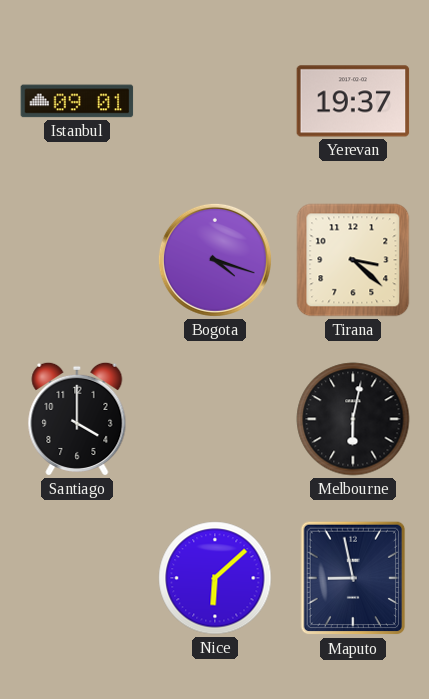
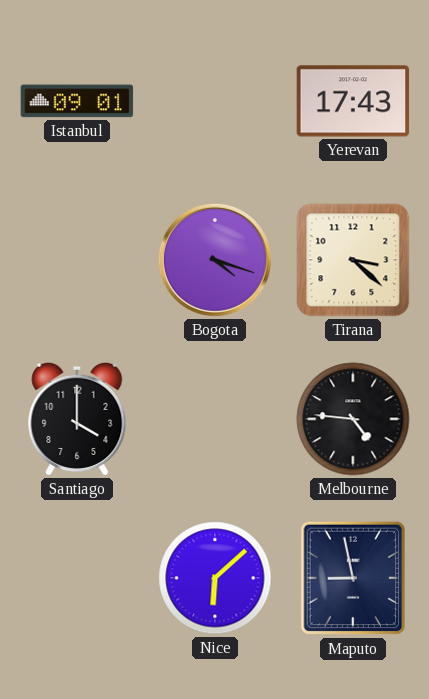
Yerevan: 19:37 -> 17:43 (353, 101)
Melbourne: 6:02 -> 4:46 (353, 419)
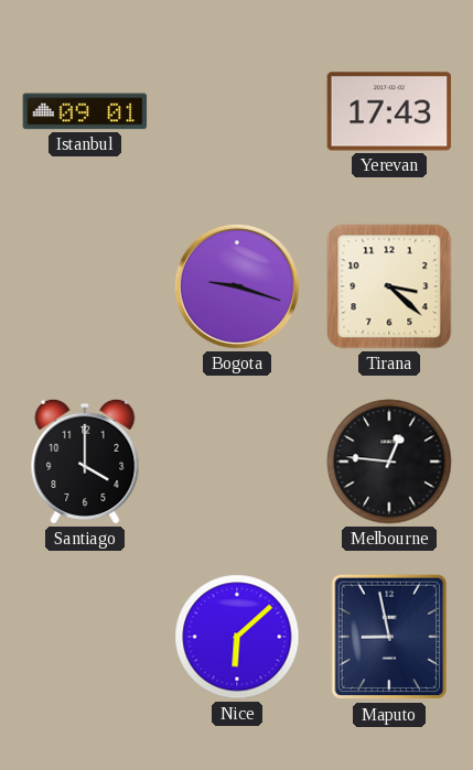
Bogota: 4:18 -> 9:18 (237, 286)
Melbourne: 4:46 -> 12:46 (389, 462)
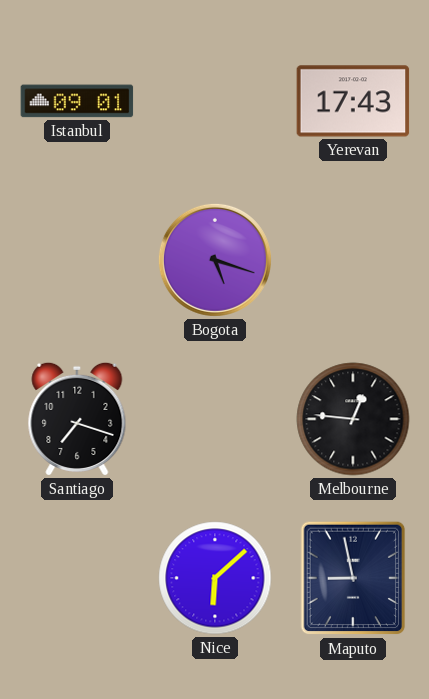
Bogota: 9:18 -> 5:18 (215, 260)
Tirana: 3:22 -> none (389, 286)
Santiago: 4:00 -> 7:18 (77, 419)
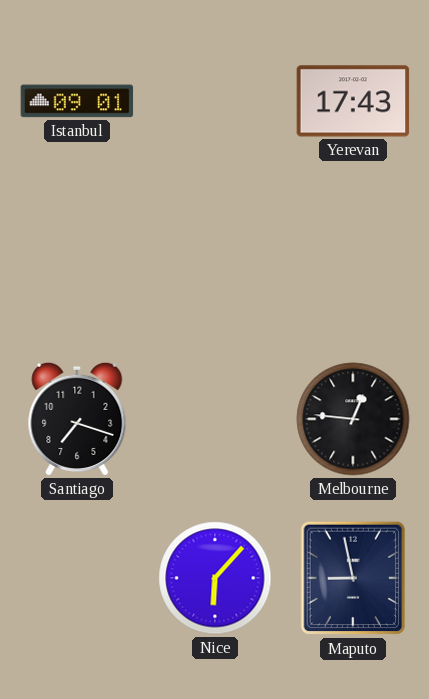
Bogota: 5:18 -> none (215, 260)
Nice: 6:08 -> 6:07 (215, 578)
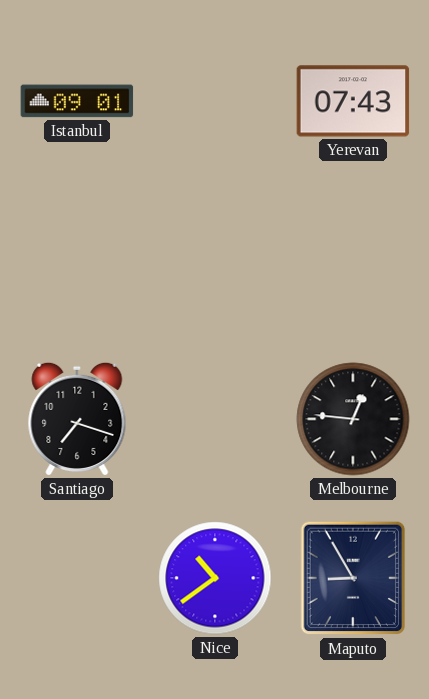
Yerevan: 17:43 -> 07:43 (353, 101)
Nice: 6:07 -> 10:39 (215, 578)
Maputo: 8:58 -> 8:55 (353, 578)
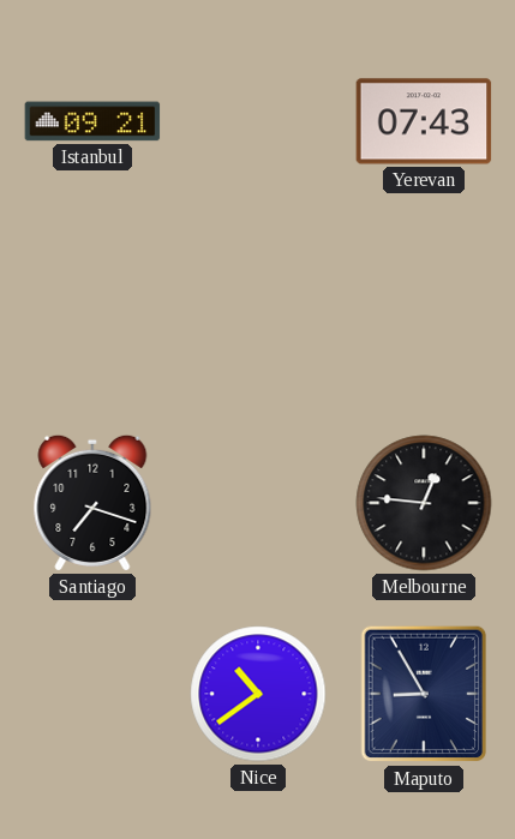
Istanbul: 09:01 -> 09:21 (92, 121)
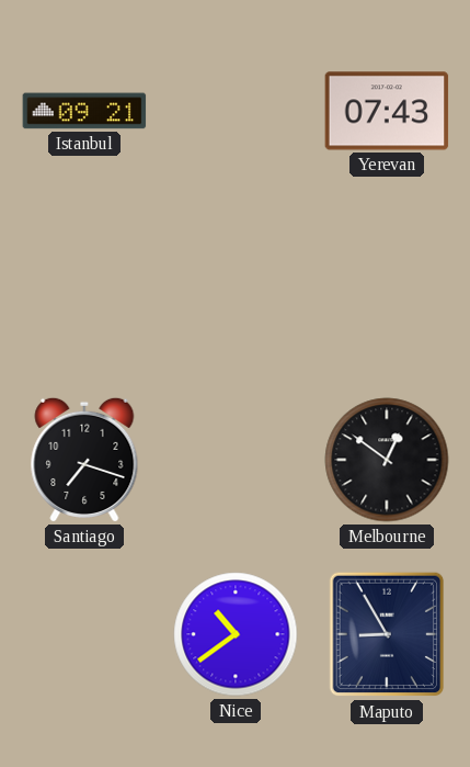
Melbourne: 12:46 -> 12:51 (387, 460)
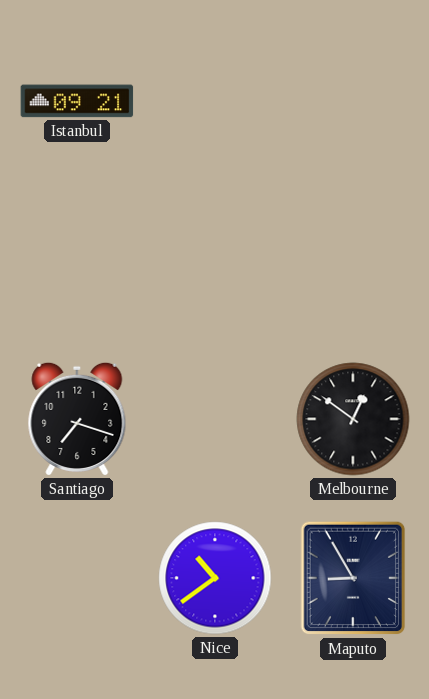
Yerevan: 07:43 -> none (387, 111)
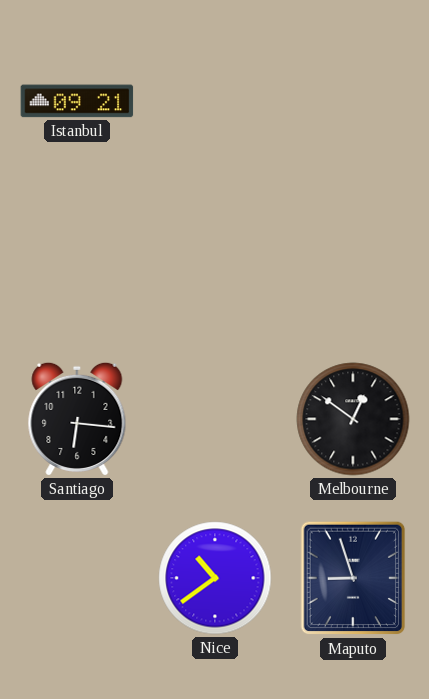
Santiago: 7:18 -> 6:16 (77, 419)
Maputo: 8:55 -> 8:57 (353, 578)
